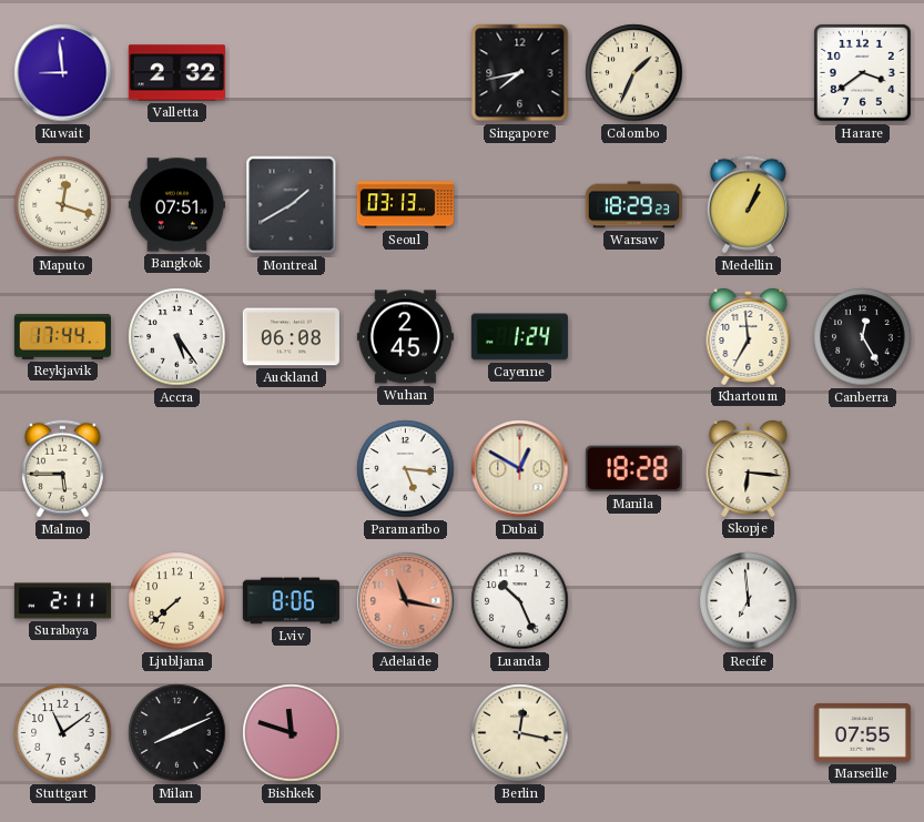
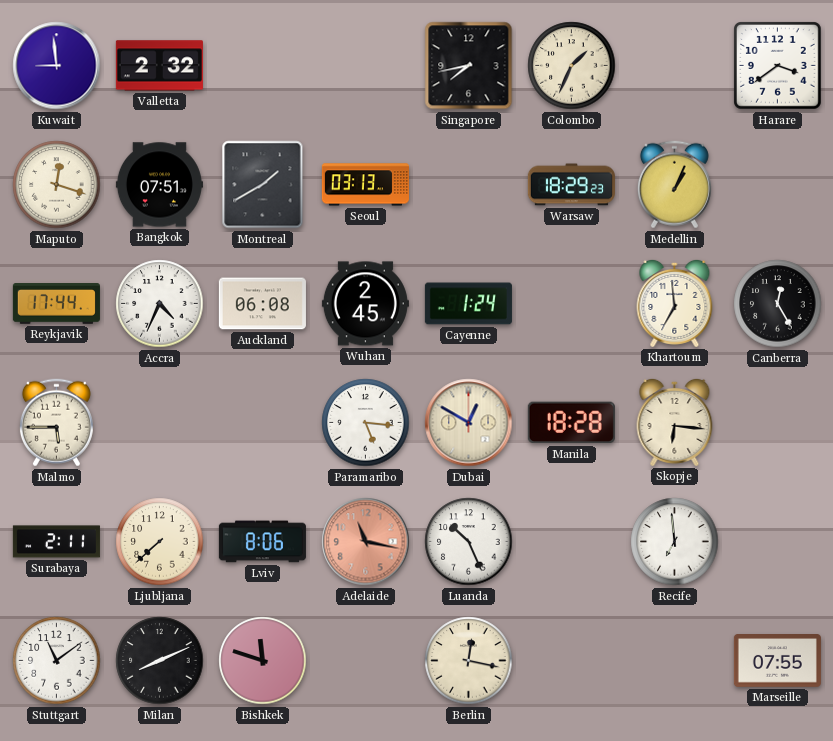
Accra: 5:24 -> 4:34 (160, 304)
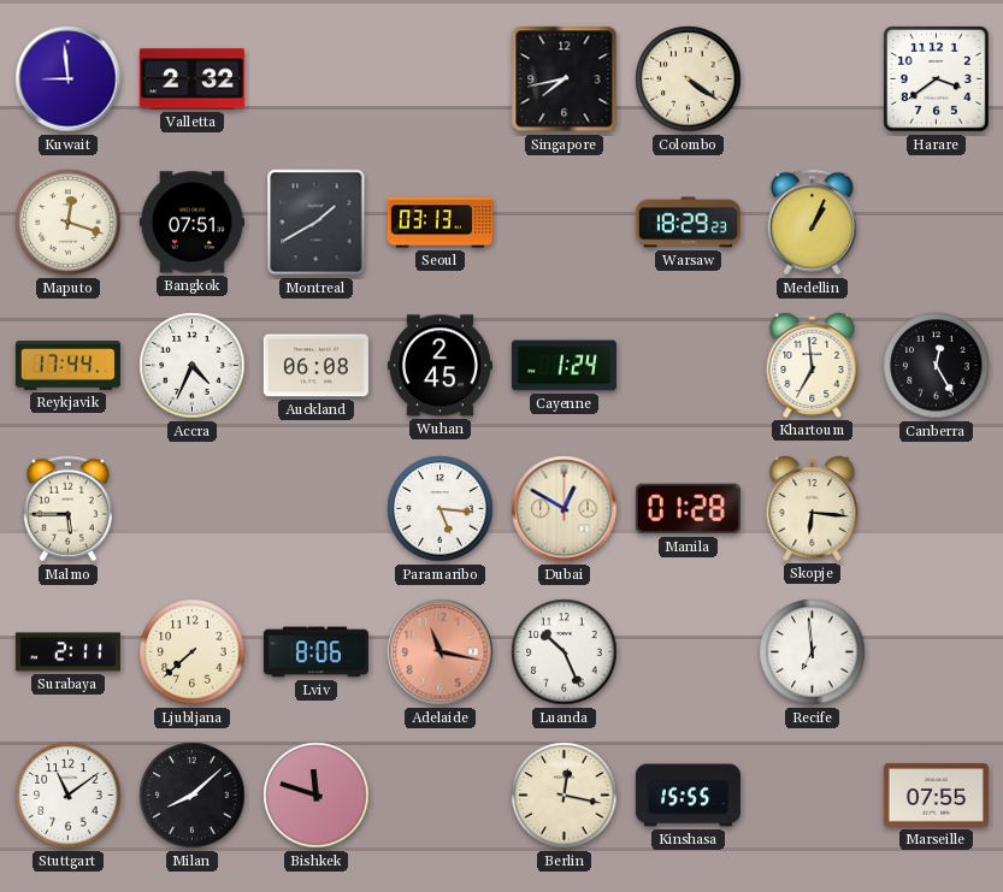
Colombo: 1:34 -> 4:21 (689, 79)
Manila: 18:28 -> 01:28 (688, 509)
Milan: 8:11 -> 8:08 (193, 796)
Kinshasa: none -> 15:55 (688, 796)
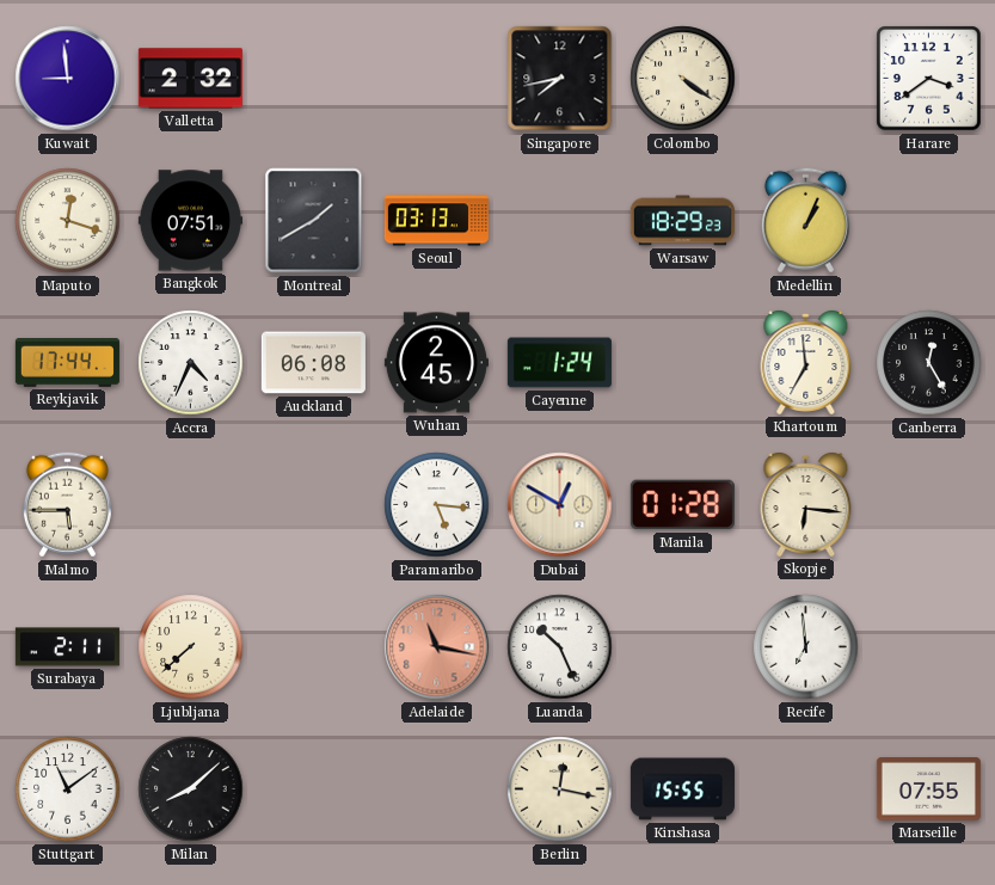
Lviv: 8:06 -> none (315, 652)
Bishkek: 11:48 -> none (317, 796)
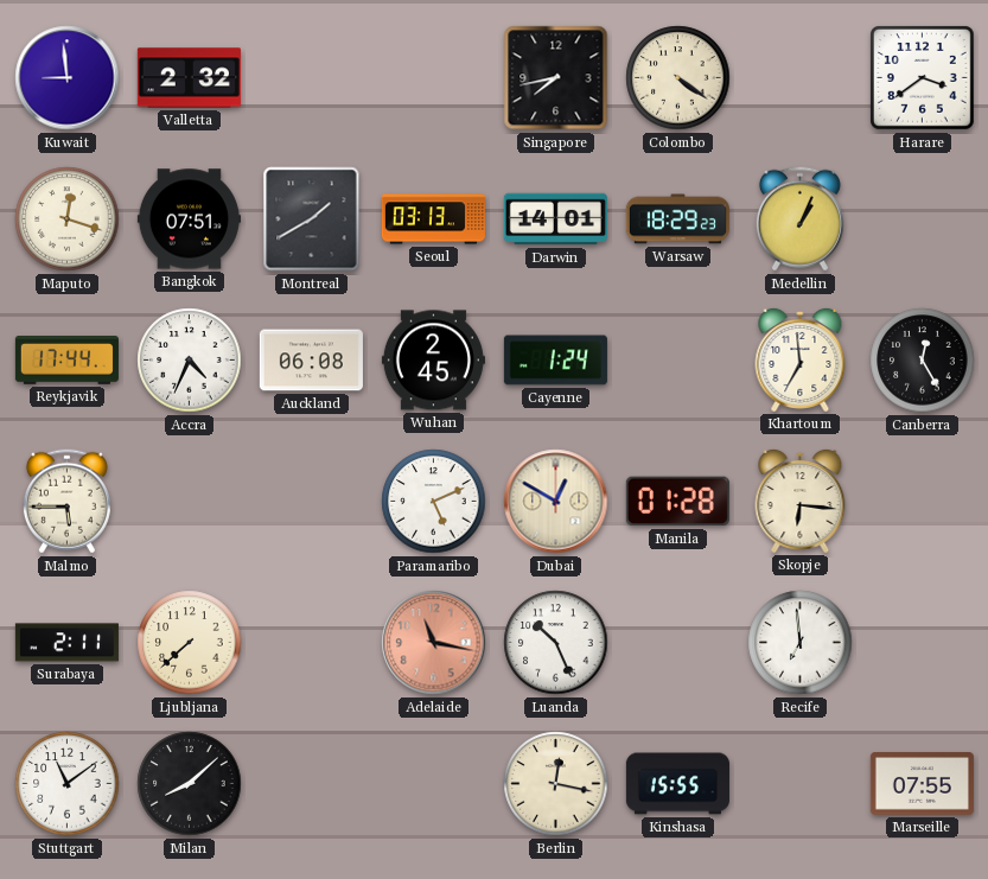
Darwin: none -> 14:01 (555, 219)
Paramaribo: 5:16 -> 5:11 (434, 502)
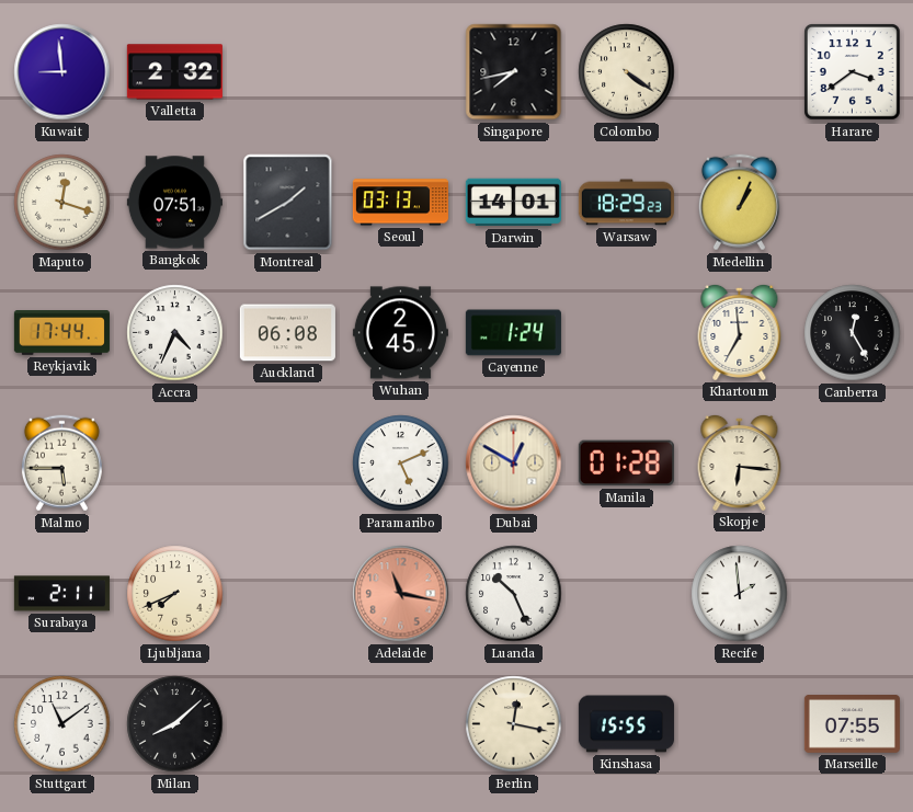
Ljubljana: 7:38 -> 7:41 (175, 594)
Recife: 6:59 -> 1:59 (740, 594)
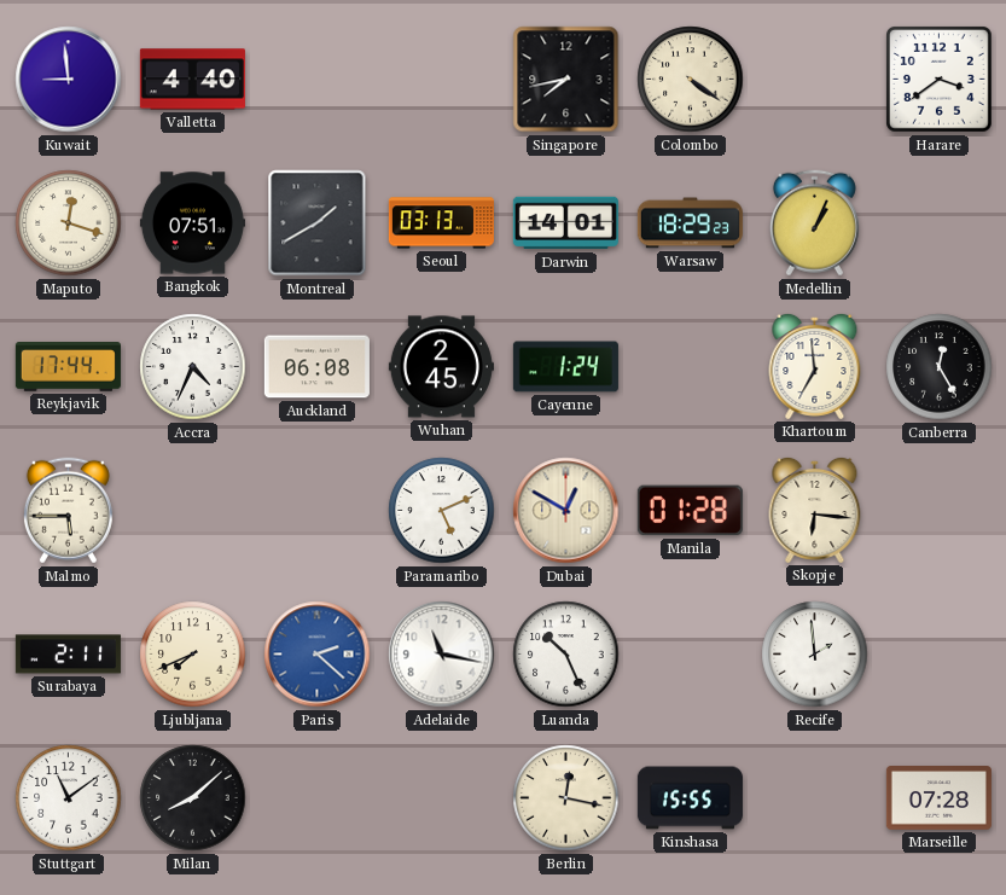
Valletta: 2:32 -> 4:40 (192, 80)
Paris: none -> 2:22 (318, 655)
Adelaide dial: salmon -> white (442, 655)
Marseille: 07:55 -> 07:28 (938, 798)
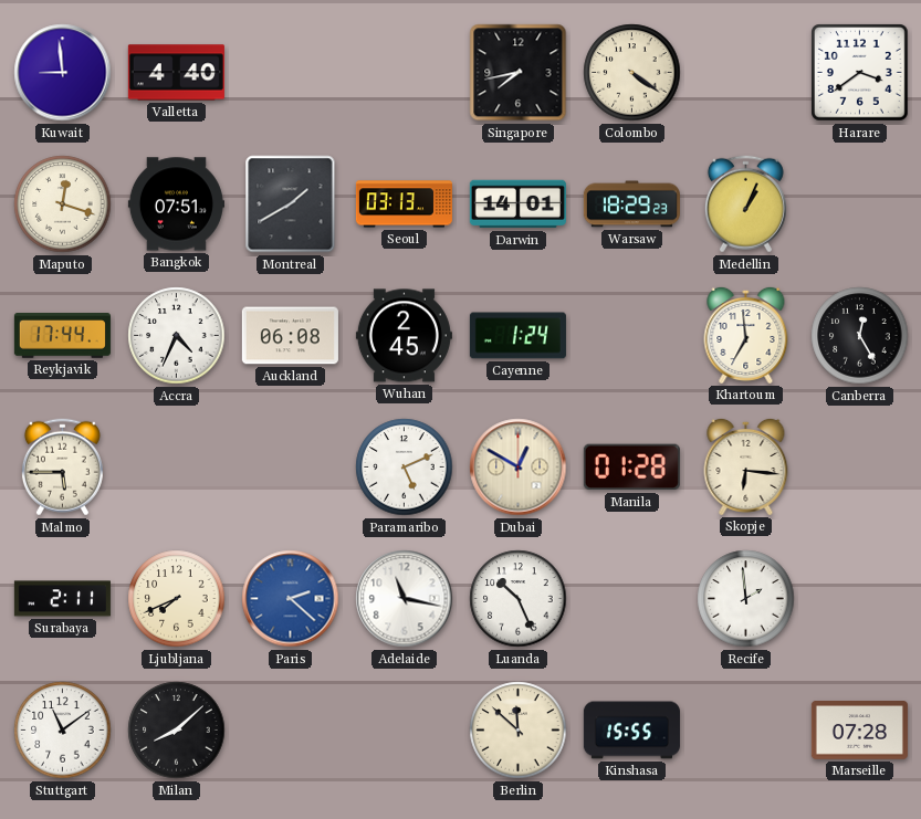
Berlin: 12:17 -> 11:52 (519, 731)
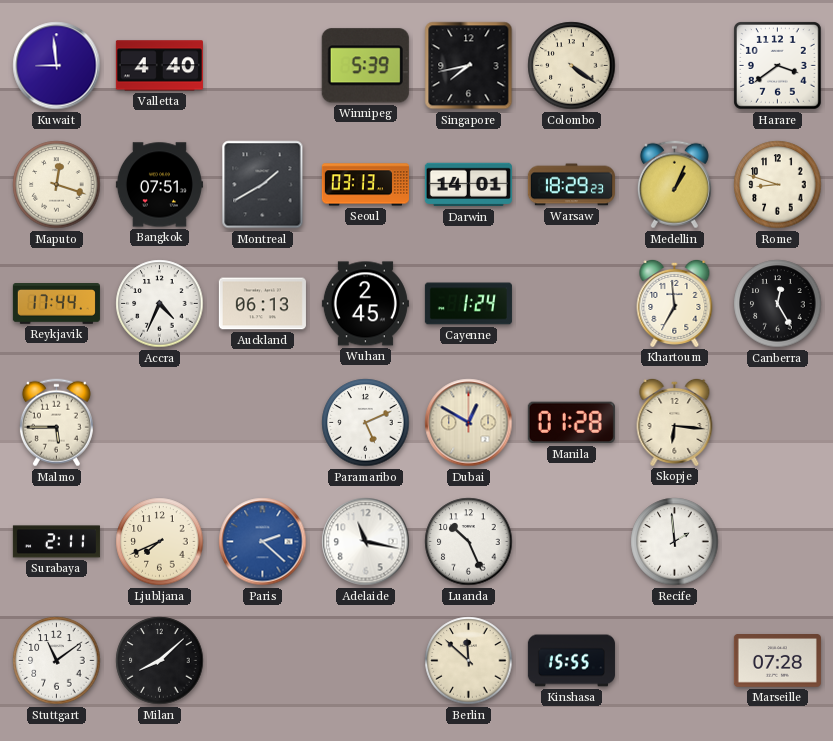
Winnipeg: none -> 5:39 (365, 66)
Rome: none -> 8:48 (778, 185)
Auckland: 06:08 -> 06:13 (262, 304)
